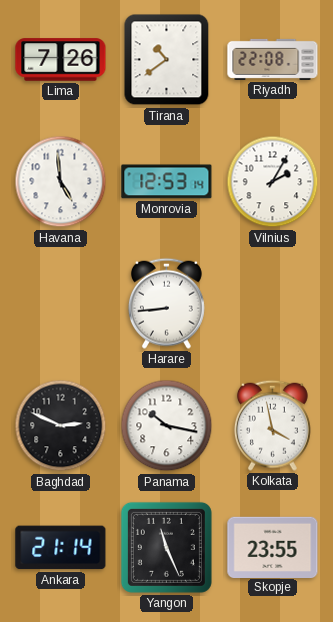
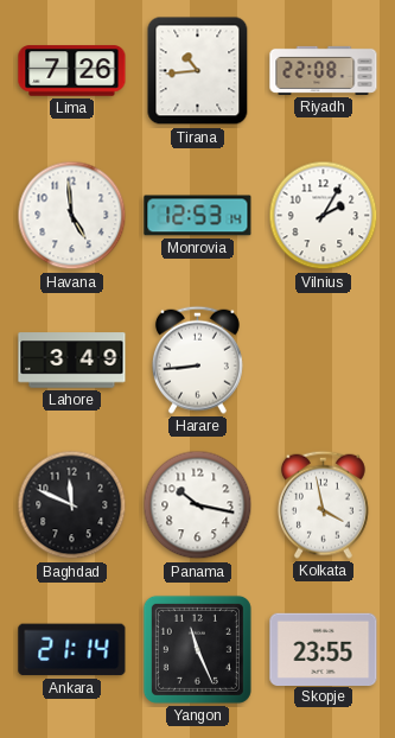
Tirana: 10:39 -> 10:44 (198, 71)
Lahore: none -> 3:49 (72, 361)
Baghdad: 2:49 -> 11:49 (72, 505)
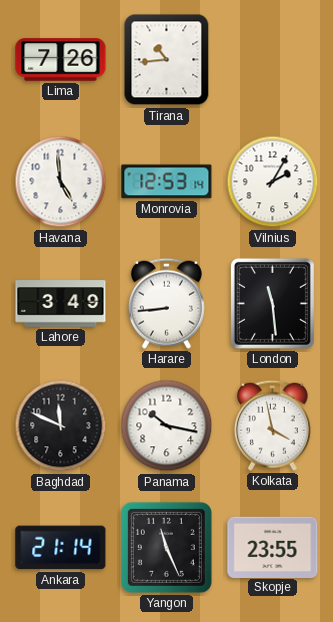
Riyadh: 22:08 -> none (324, 70)
London: none -> 11:29 (272, 303)
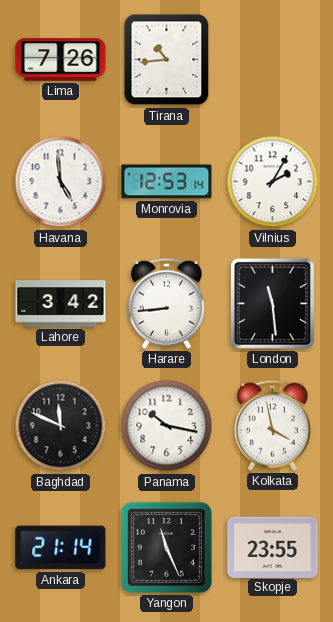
Lahore: 3:49 -> 3:42 (61, 304)
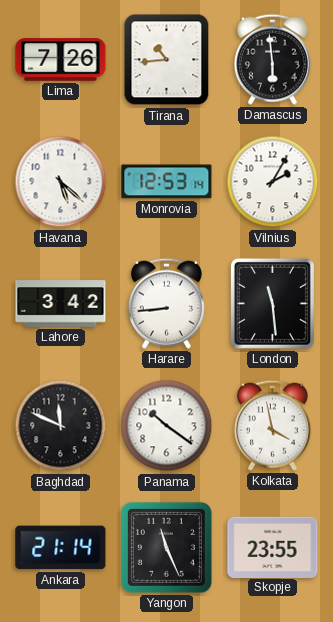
Damascus: none -> 5:59 (272, 59)
Havana: 4:59 -> 5:22 (61, 182)
Panama: 10:17 -> 10:21 (167, 426)
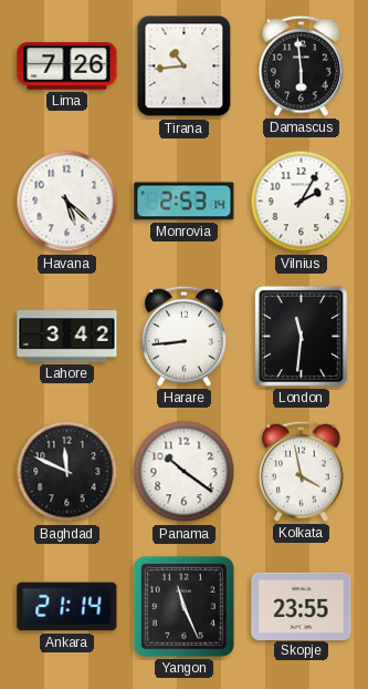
Monrovia: 12:53 -> 2:53 (185, 202)
London: 11:29 -> 11:31 (301, 336)
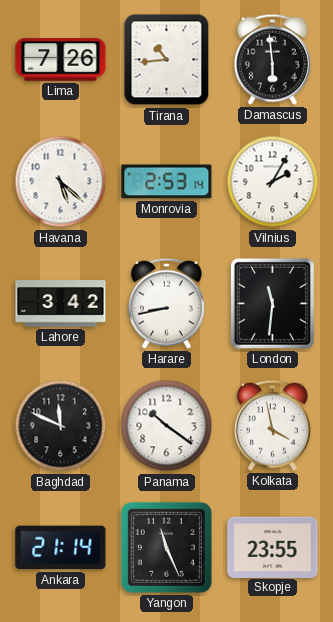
Harare: 8:44 -> 8:43 (166, 303)
